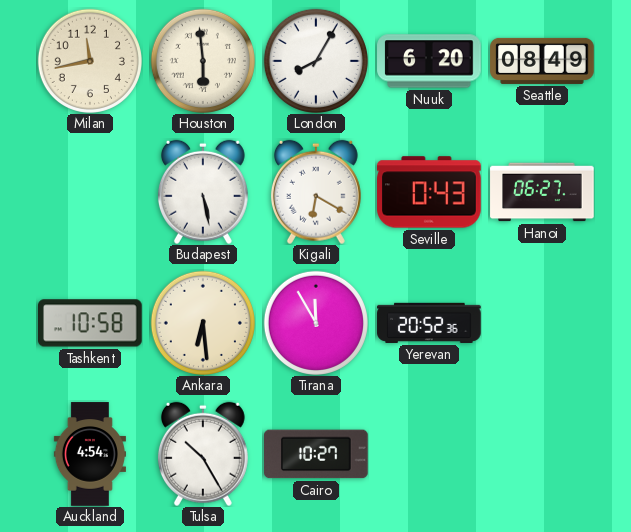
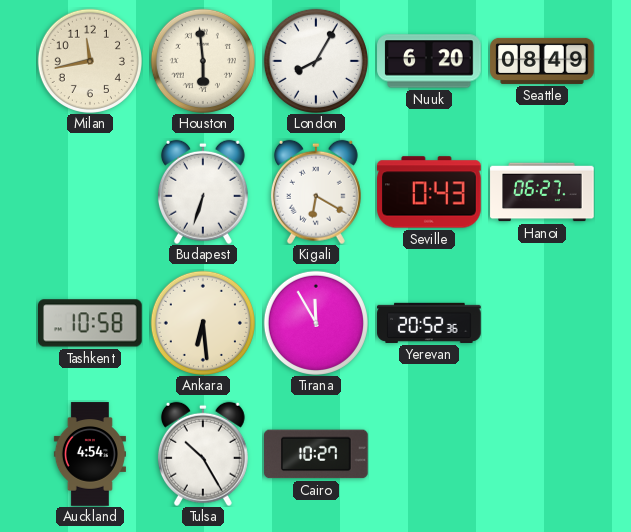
Budapest: 5:28 -> 6:33 (203, 192)
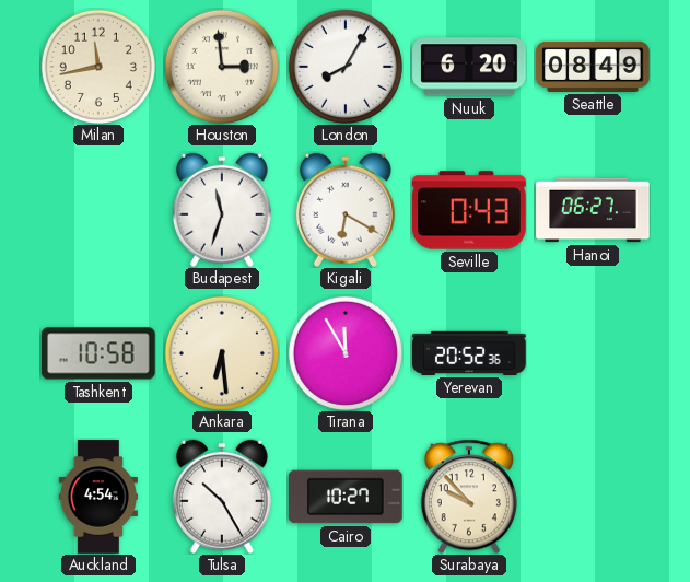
Houston: 5:59 -> 2:59 (222, 67)
Budapest: 6:33 -> 11:33 (222, 210)
Surabaya: none -> 9:53 (469, 497)
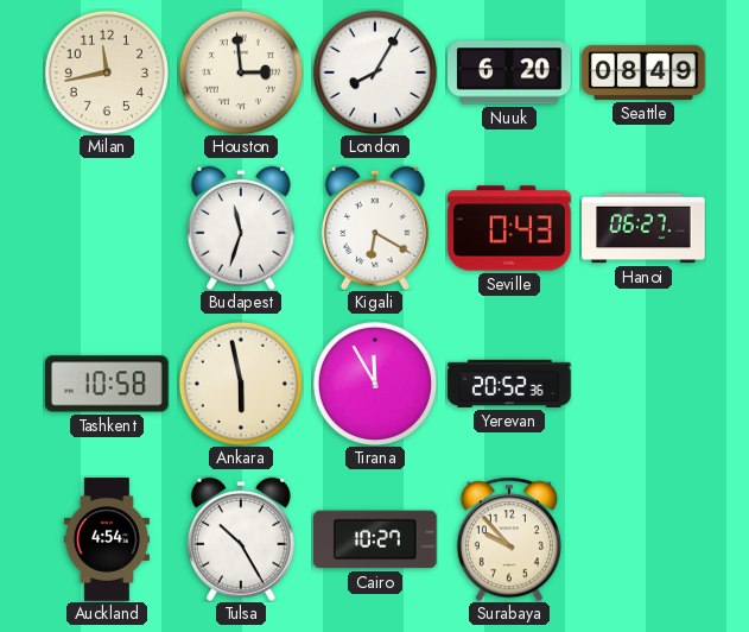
Ankara: 6:29 -> 5:58 (241, 384)
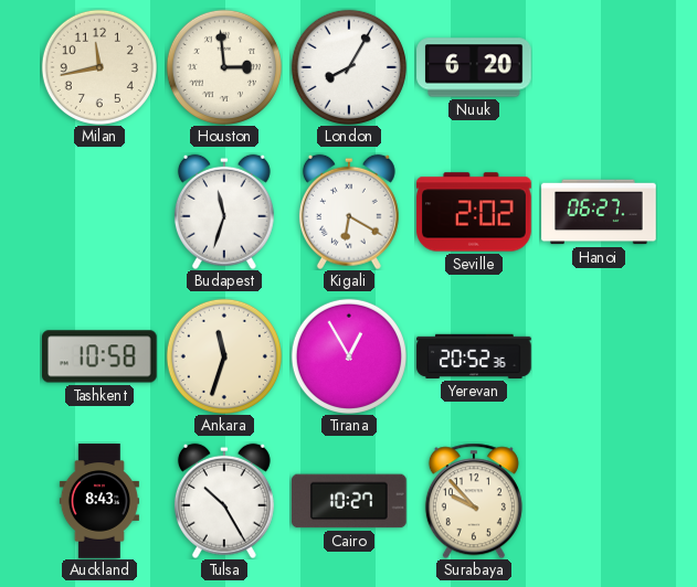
Seattle: 08:49 -> none (643, 72)
Seville: 0:43 -> 2:02 (474, 212)
Ankara: 5:58 -> 11:33 (224, 356)
Tirana: 11:55 -> 12:55 (349, 356)
Auckland: 4:54 -> 8:43 (99, 501)
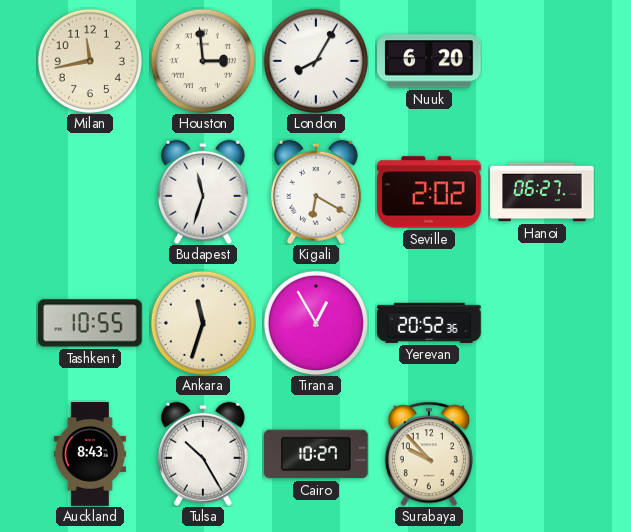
Tashkent: 10:58 -> 10:55 (91, 323)
